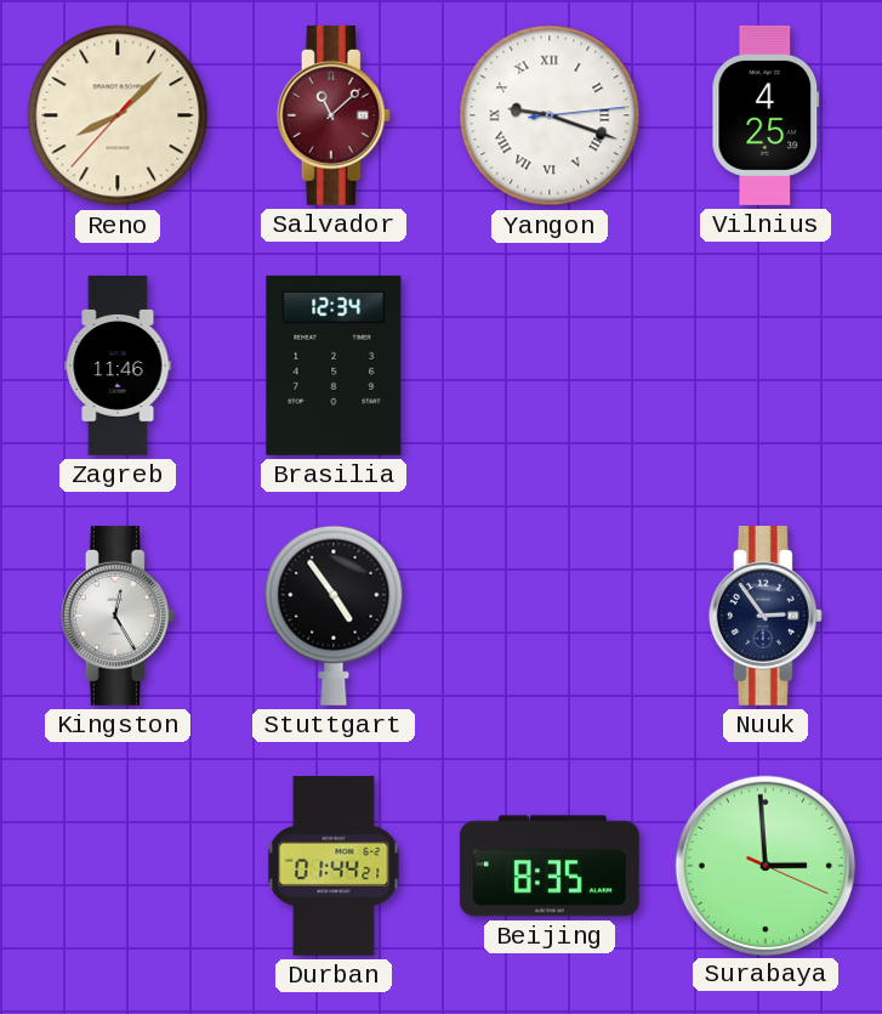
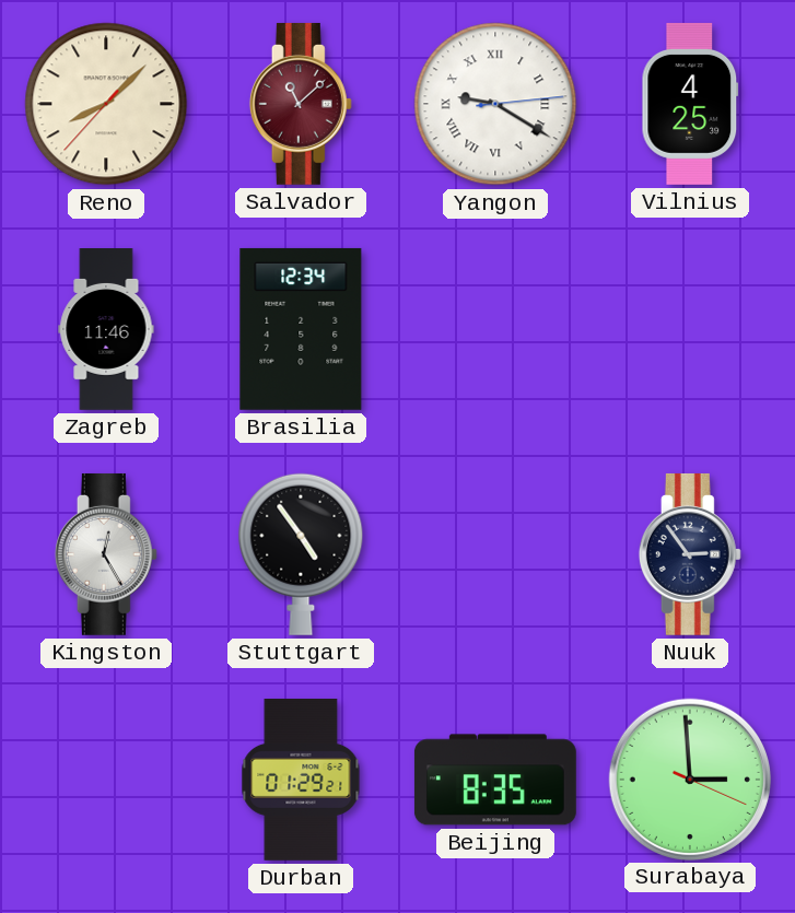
Yangon: 9:18 -> 9:20 (495, 104)
Durban: 01:44 -> 01:29 (301, 781)
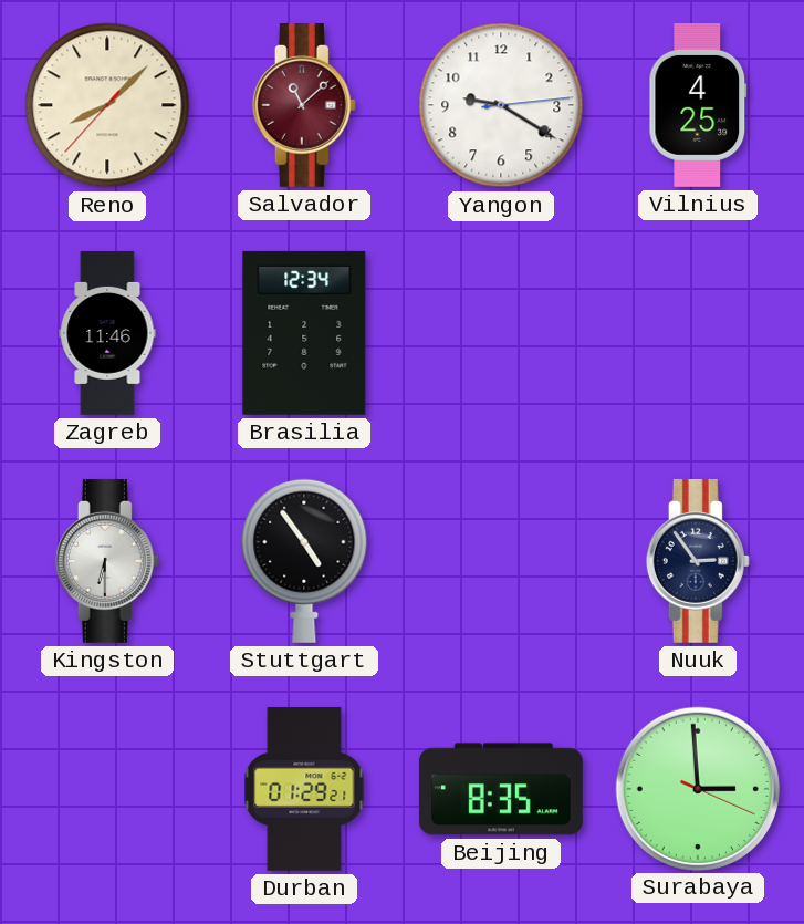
Yangon numerals: Roman -> Arabic (501, 105)
Kingston: 12:25 -> 6:30 (107, 561)
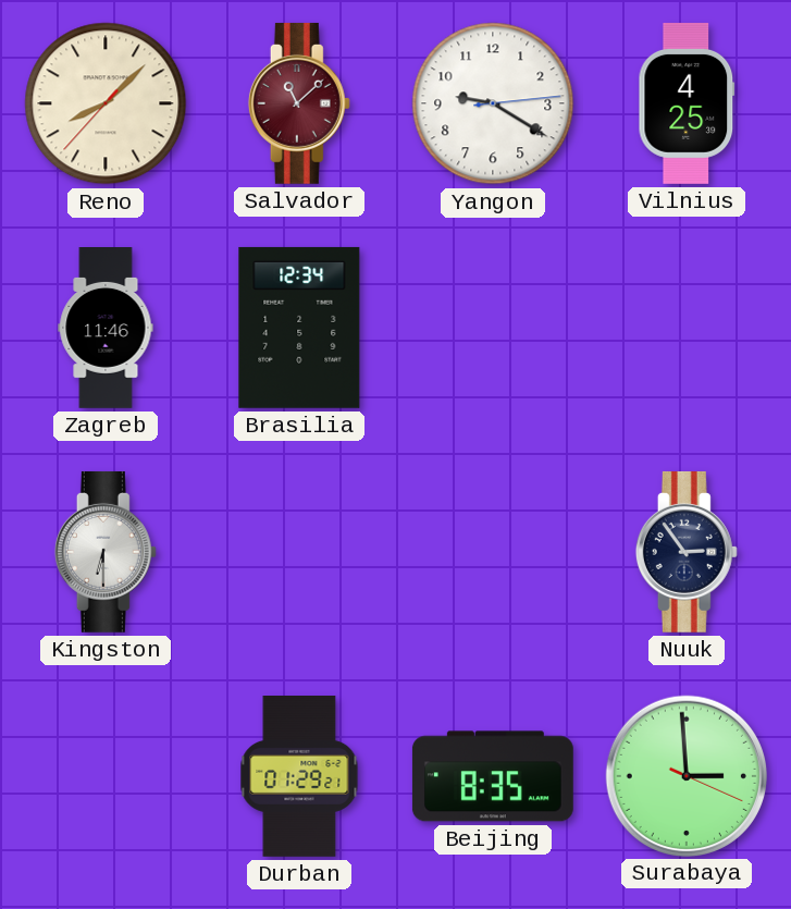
Stuttgart: 4:54 -> none (304, 561)
